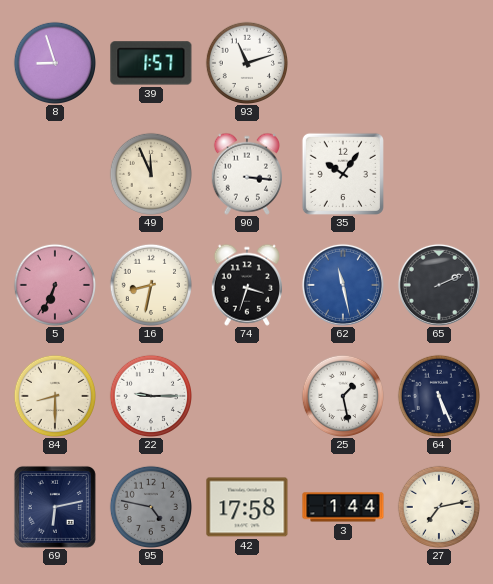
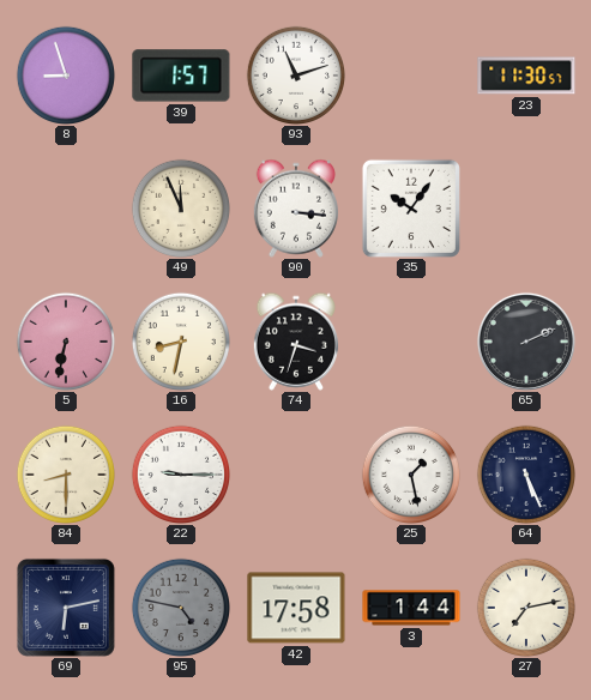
23: none -> 11:30 (526, 76)
5: 6:34 -> 6:32 (65, 340)
62: 11:28 -> none (343, 285)
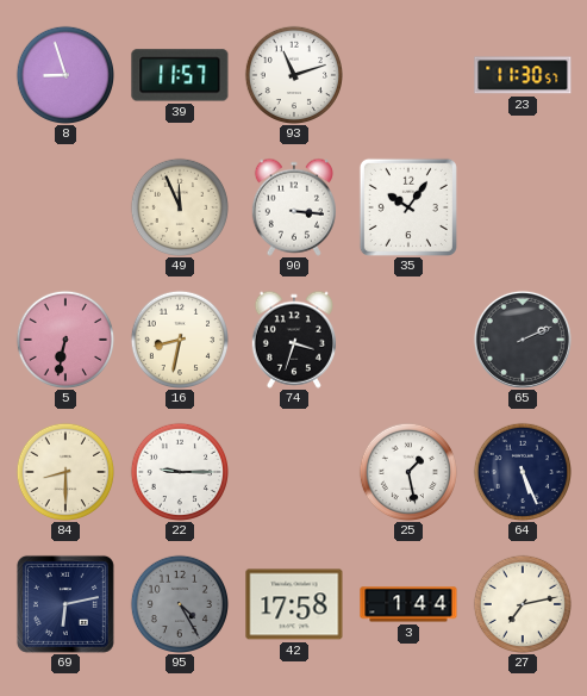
39: 1:57 -> 11:57 (180, 75)
95: 4:47 -> 4:25 (179, 603)
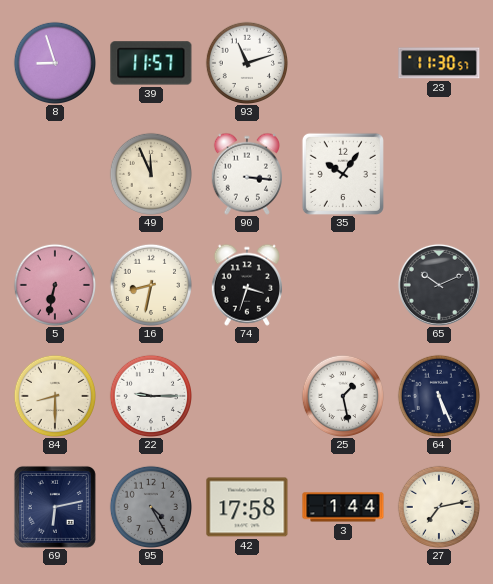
65: 2:11 -> 10:11 (439, 285)
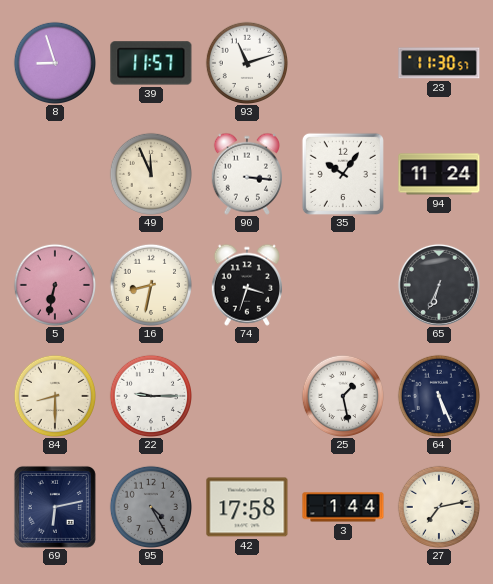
94: none -> 11:24 (439, 174)
65: 10:11 -> 6:34 (439, 285)
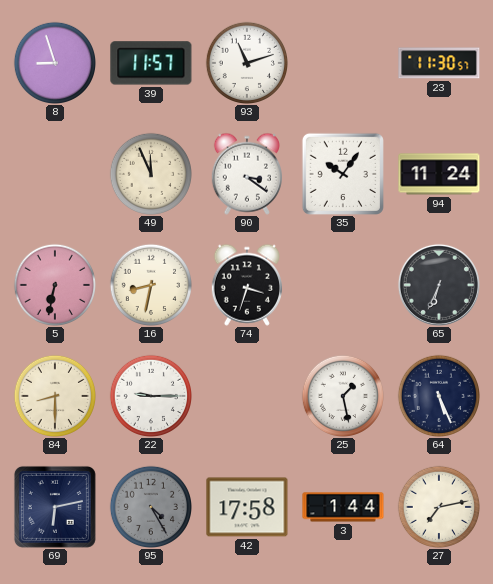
90: 3:16 -> 3:21 (247, 174)
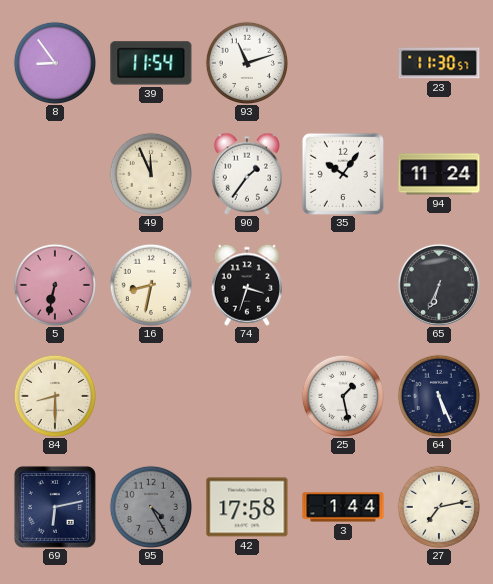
8: 8:57 -> 8:54 (54, 62)
39: 11:57 -> 11:54 (151, 63)
90: 3:21 -> 1:36 (247, 174)
22: 9:15 -> none (150, 395)
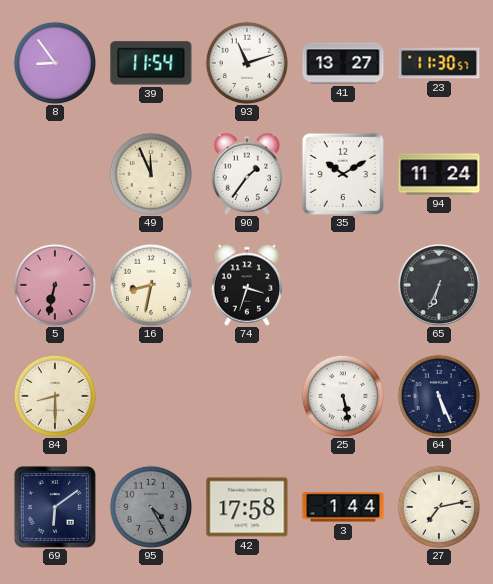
41: none -> 13:27 (343, 63)
35: 10:06 -> 10:10 (343, 174)
25: 1:28 -> 5:28 (342, 395)
69: 6:13 -> 6:09 (55, 507)
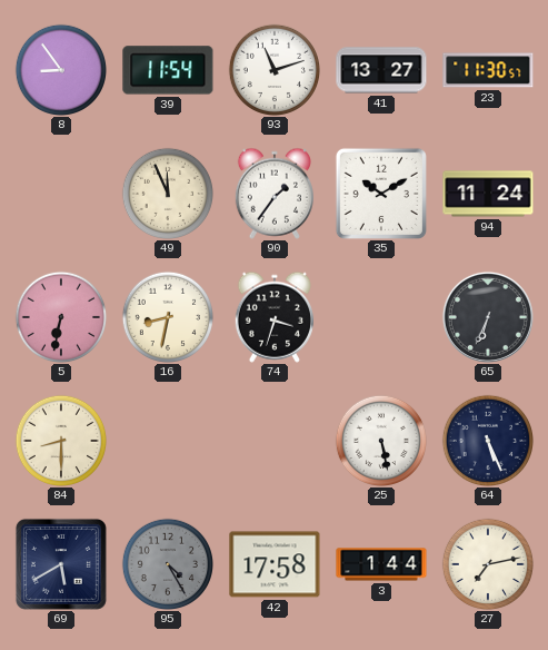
69: 6:09 -> 5:40 (61, 564)
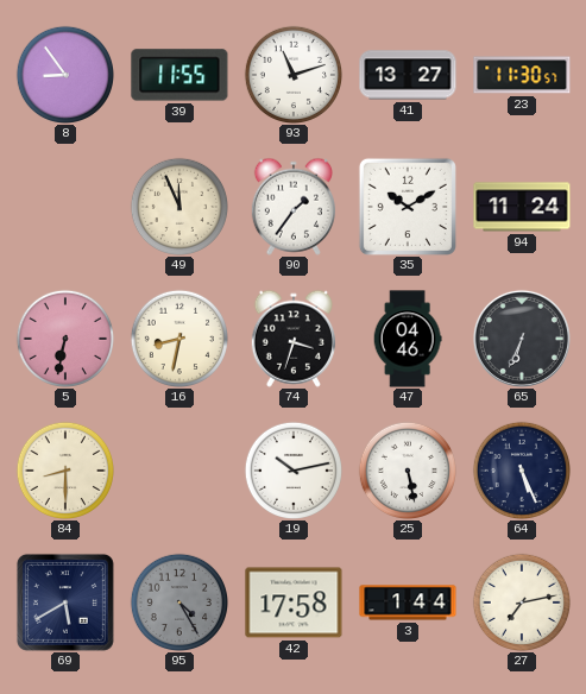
39: 11:54 -> 11:55 (179, 75)
47: none -> 04:46 (408, 339)
19: none -> 10:13 (292, 469)
